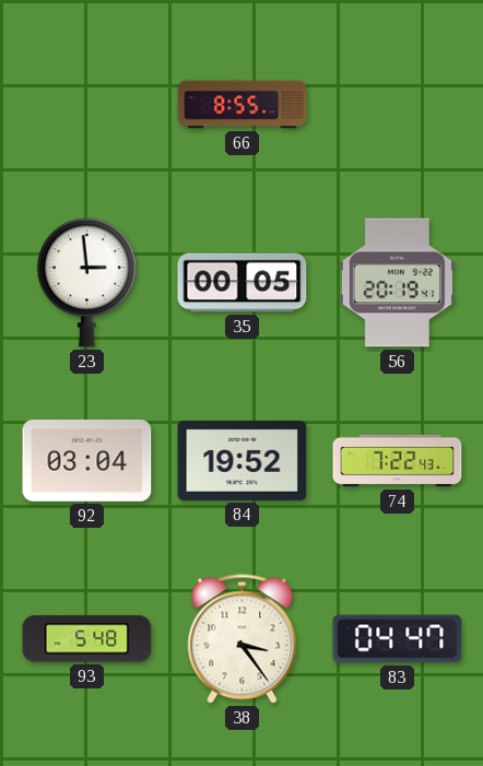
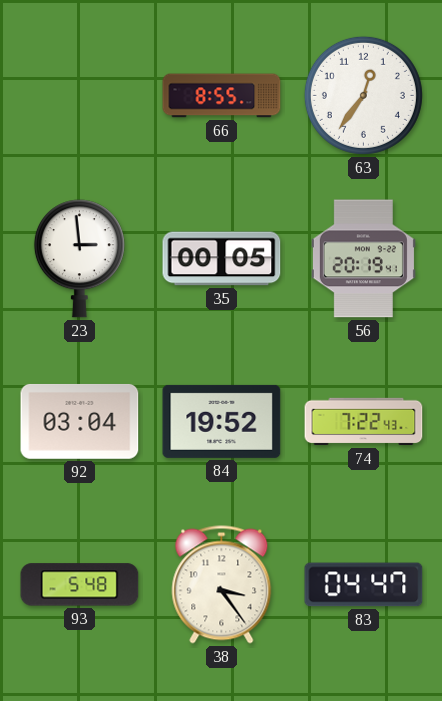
63: none -> 12:36 (363, 95)
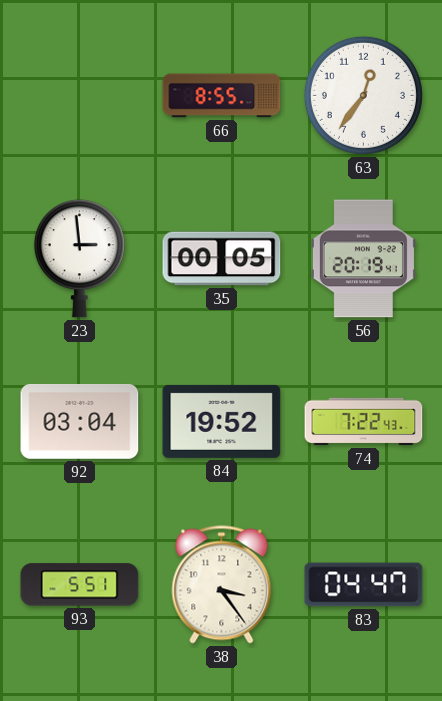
93: 5:48 -> 5:51 (80, 585)
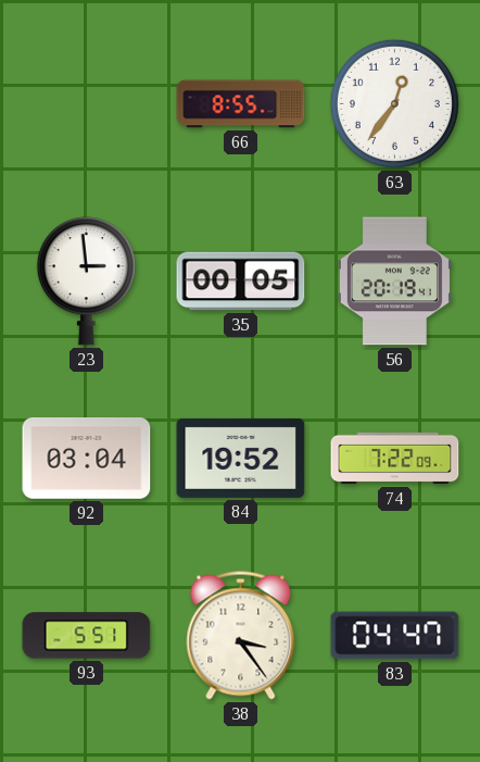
74: 7:22:43 -> 7:22:09 (395, 459)
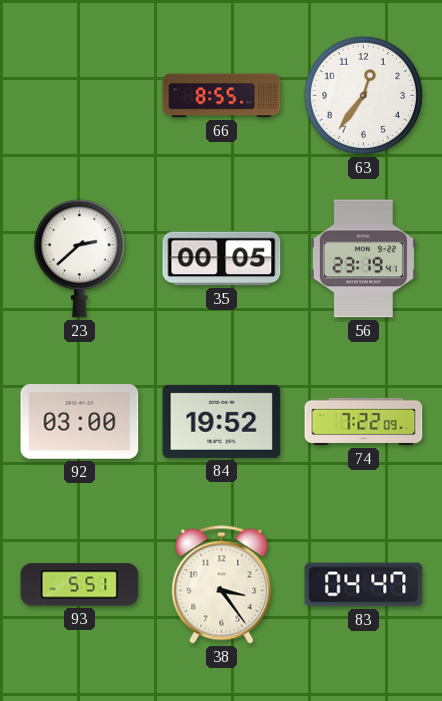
23: 2:59 -> 2:38 (79, 259)
56: 20:19 -> 23:19 (363, 259)
92: 03:04 -> 03:00 (80, 422)
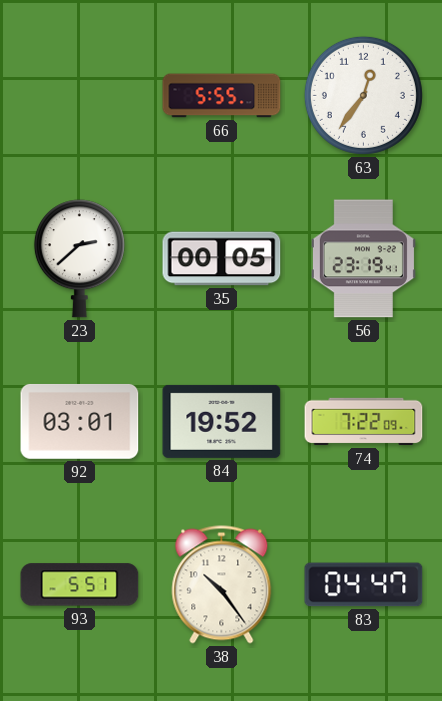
66: 8:55 -> 5:55 (222, 96)
92: 03:00 -> 03:01 (80, 422)
38: 3:24 -> 10:24 (222, 585)
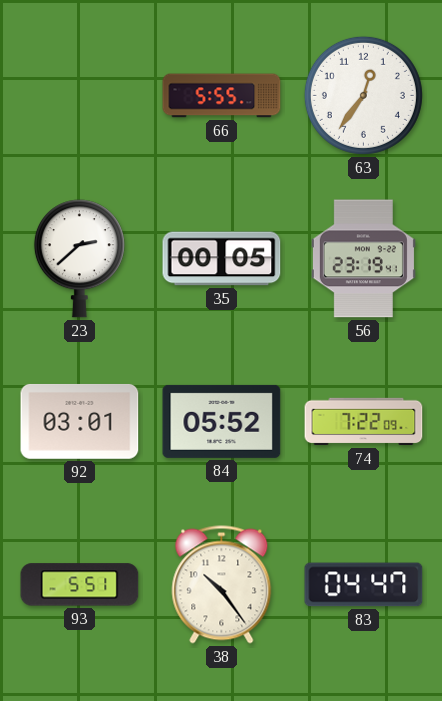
84: 19:52 -> 05:52 (222, 421)
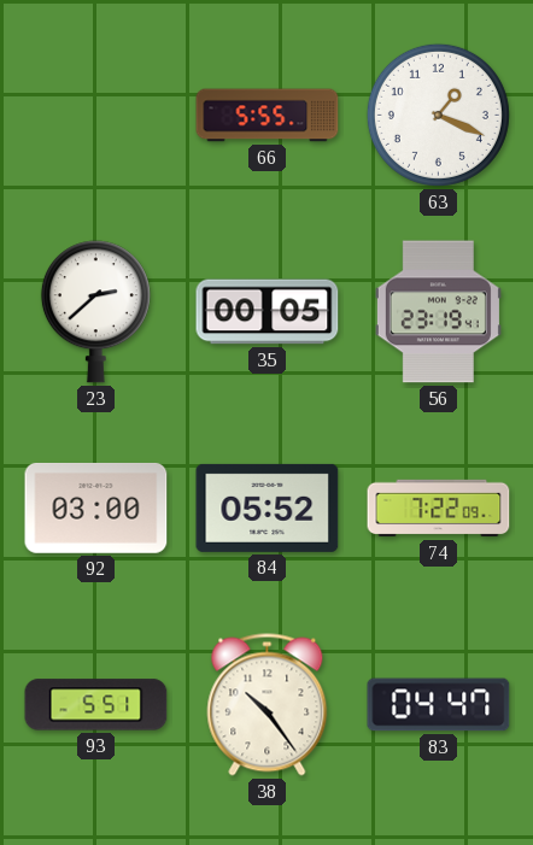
63: 12:36 -> 1:19 (438, 115)
92: 03:01 -> 03:00 (96, 509)
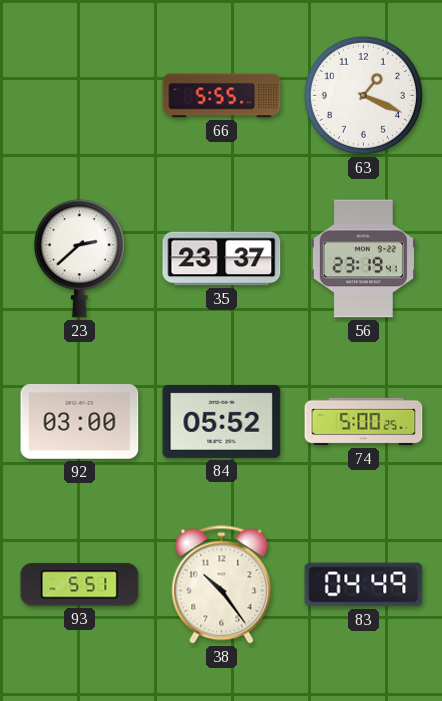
35: 00:05 -> 23:37 (222, 259)
74: 7:22 -> 5:00 (364, 422)
83: 04:47 -> 04:49 (364, 585)
